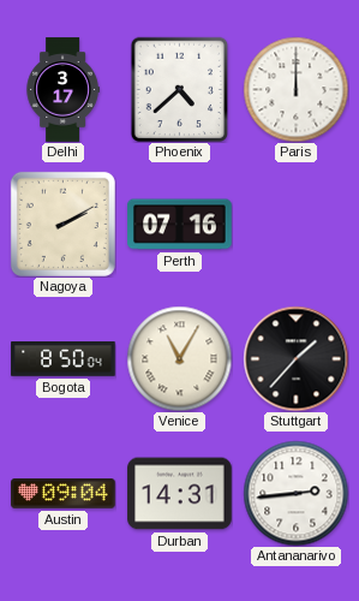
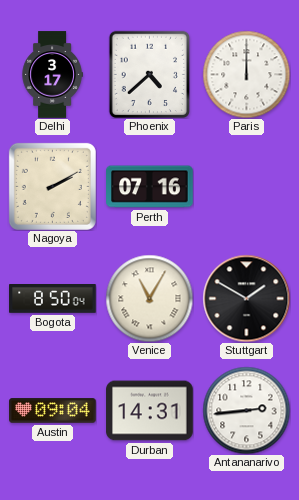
Stuttgart: 1:37 -> 1:50 (246, 298)
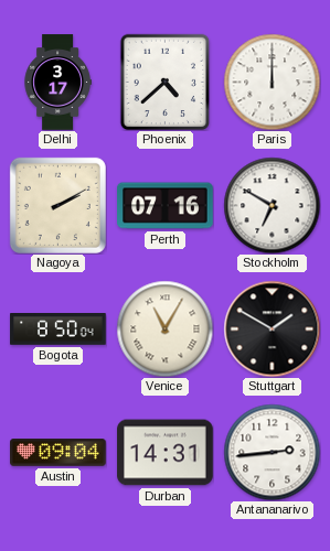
Stockholm: none -> 6:50 (272, 205)
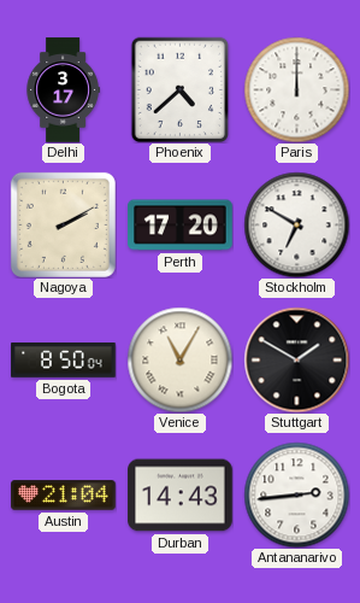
Perth: 07:16 -> 17:20 (181, 226)
Austin: 09:04 -> 21:04 (64, 496)
Durban: 14:31 -> 14:43 (181, 496)
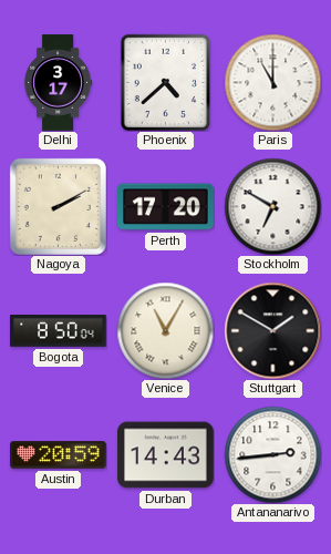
Paris: 12:00 -> 11:00 (272, 82)
Austin: 21:04 -> 20:59 (59, 455)
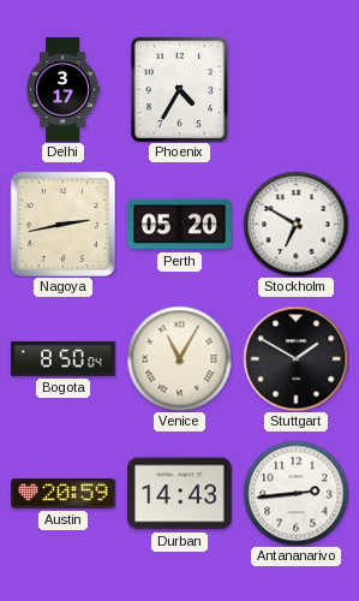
Phoenix: 4:38 -> 4:35 (179, 89)
Paris: 11:00 -> none (272, 82)
Nagoya: 2:10 -> 2:43 (62, 224)
Perth: 17:20 -> 05:20 (180, 225)
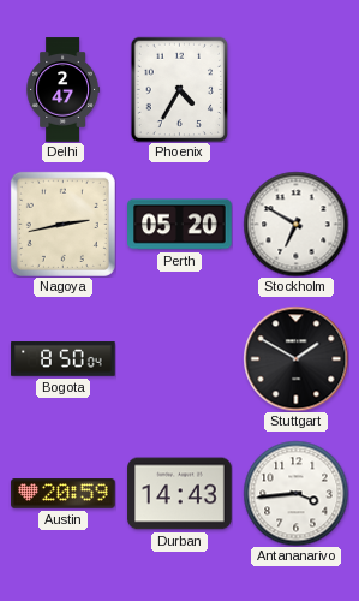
Delhi: 3:17 -> 2:47 (62, 90)
Venice: 11:05 -> none (179, 358)
Antananarivo: 2:44 -> 3:44 (295, 493)
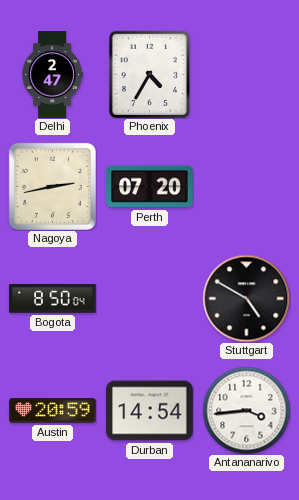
Perth: 05:20 -> 07:20 (150, 187)
Stockholm: 6:50 -> none (295, 224)
Stuttgart: 1:50 -> 4:50 (246, 298)
Durban: 14:43 -> 14:54 (150, 411)
